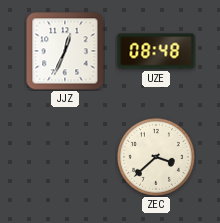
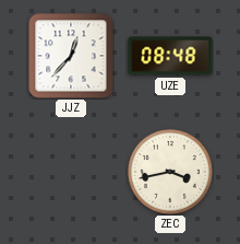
JJZ: 12:34 -> 12:37 (71, 56)
ZEC: 3:38 -> 3:43 (170, 172)
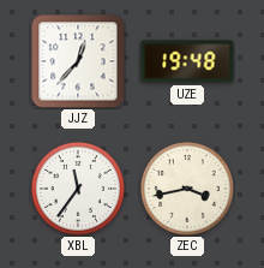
UZE: 08:48 -> 19:48 (187, 61)
XBL: none -> 11:36 (78, 189)
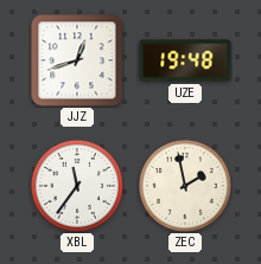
JJZ: 12:37 -> 12:42 (77, 60)
ZEC: 3:43 -> 1:58 (185, 186)
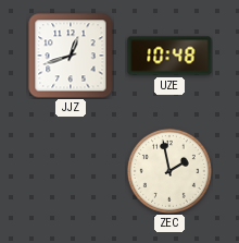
UZE: 19:48 -> 10:48 (169, 56)
XBL: 11:36 -> none (77, 186)
